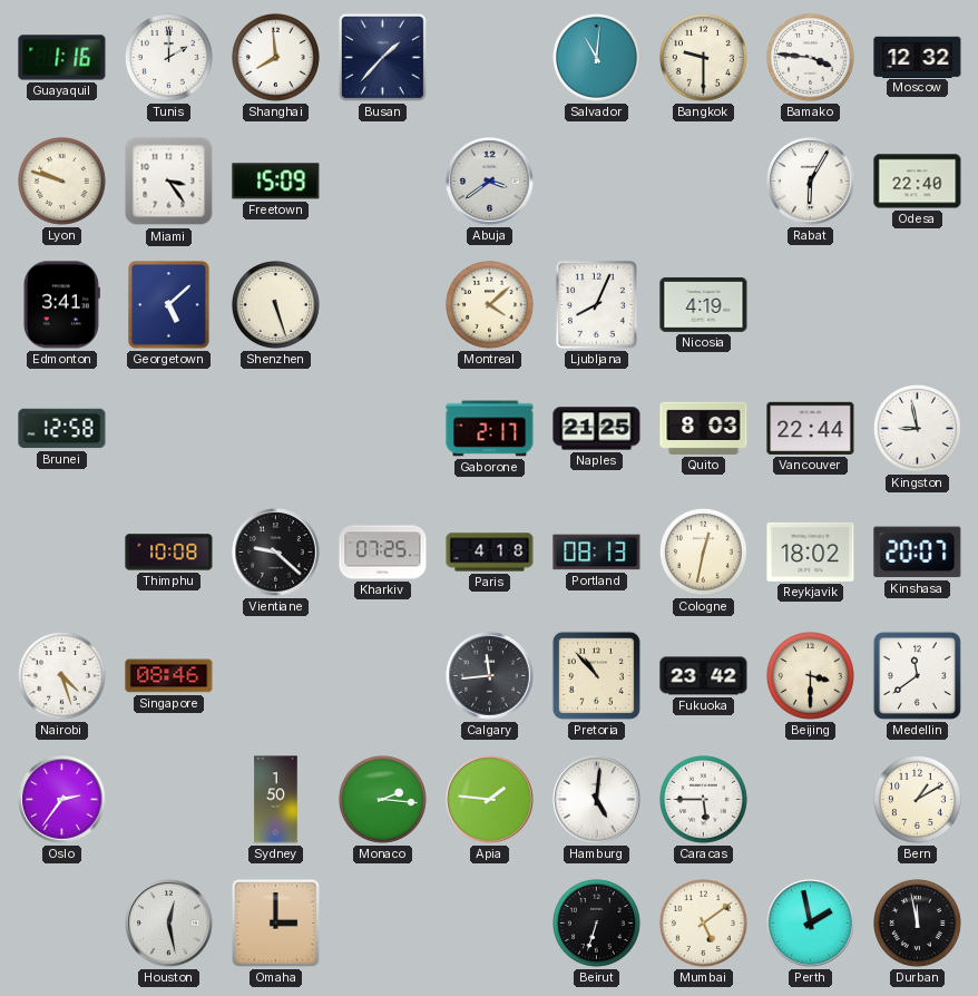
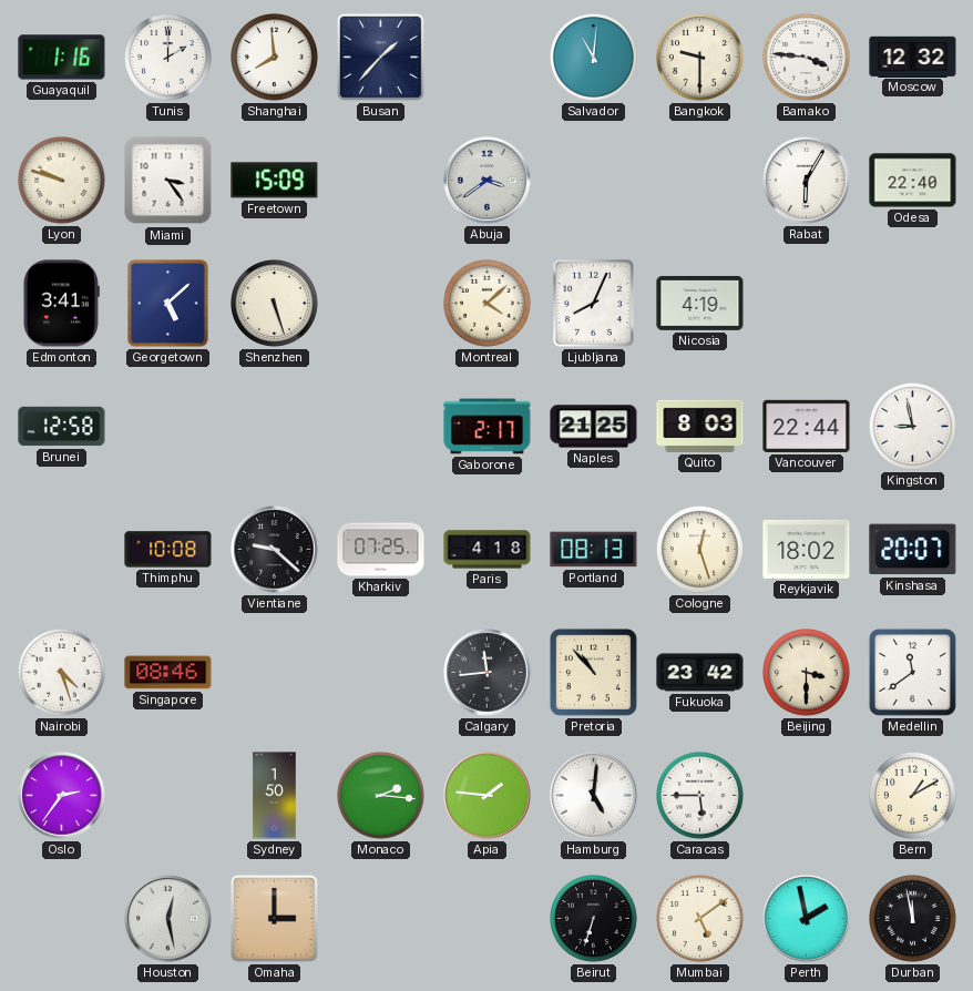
Cologne: 12:32 -> 12:27 (699, 549)
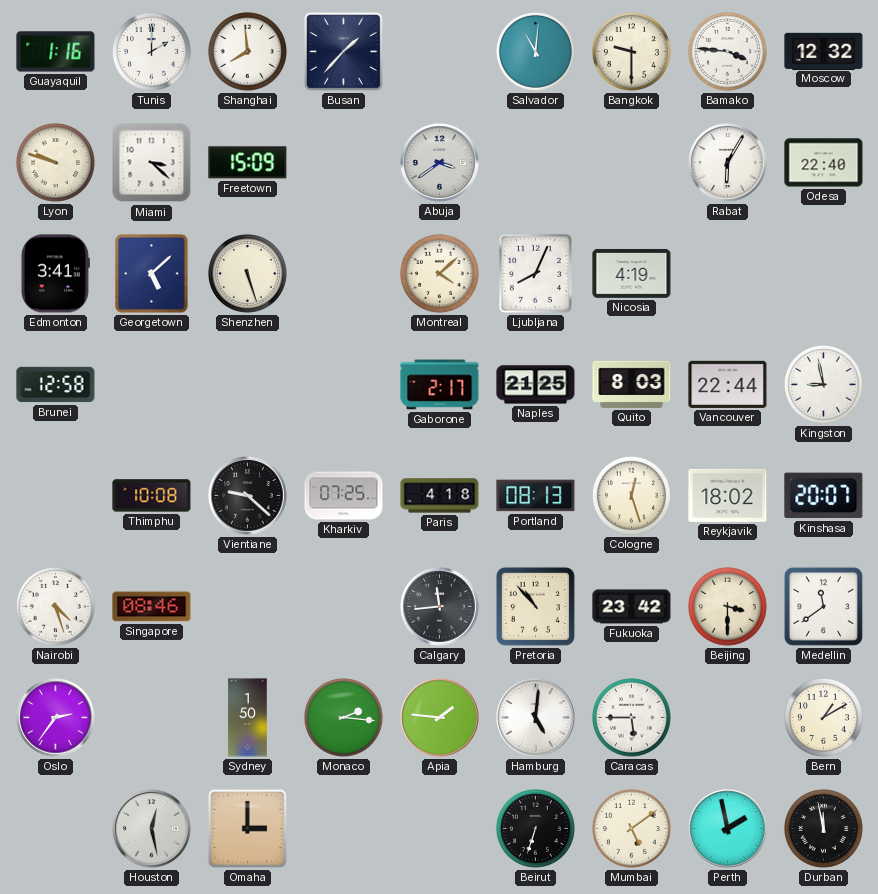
Miami: 3:24 -> 3:22 (152, 163)
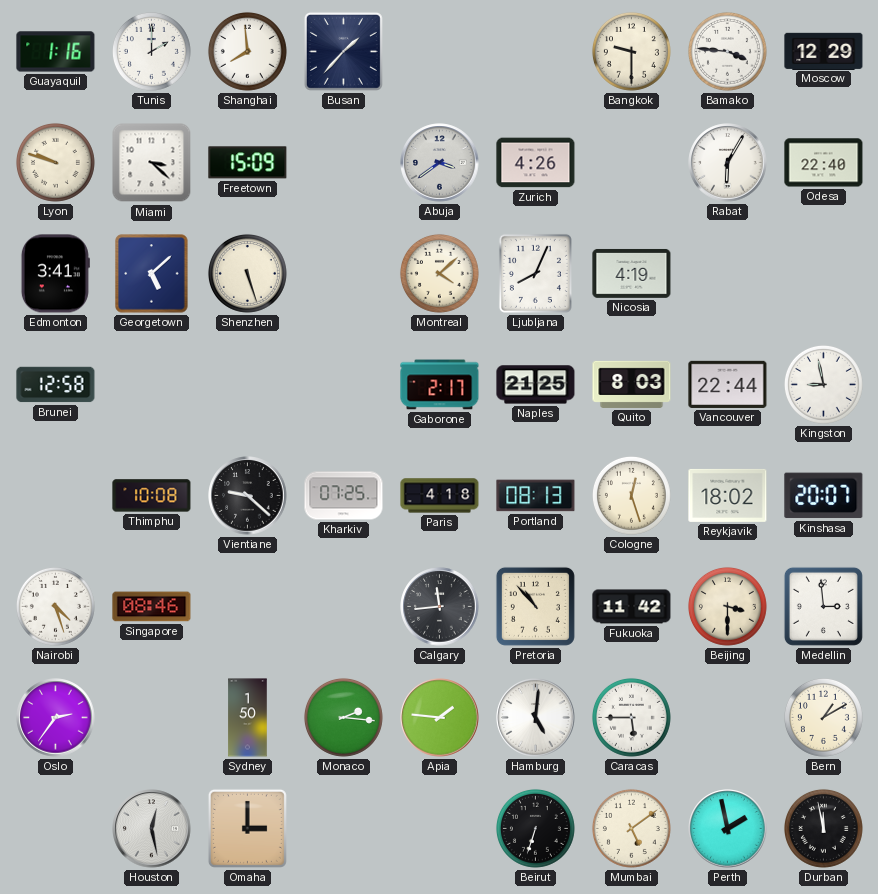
Salvador: 11:01 -> none (535, 51)
Moscow: 12:32 -> 12:29 (824, 51)
Zurich: none -> 4:26 (536, 163)
Fukuoka: 23:42 -> 11:42 (632, 607)
Medellin: 11:39 -> 2:59 (823, 606)
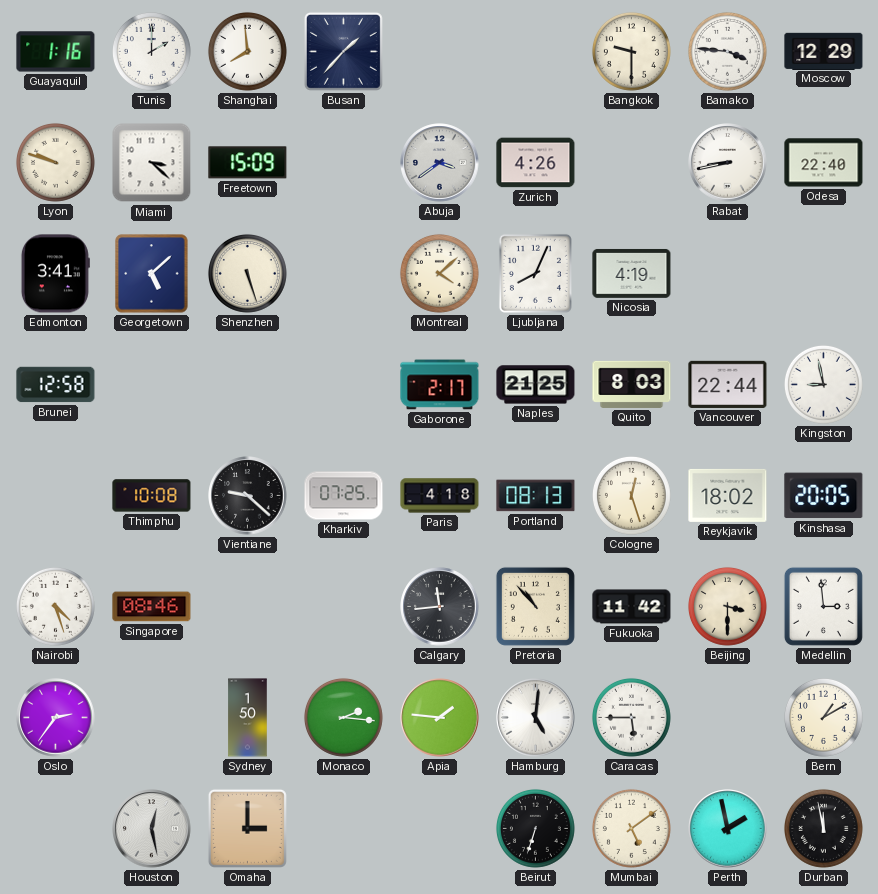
Rabat: 6:05 -> 8:43 (728, 163)
Kinshasa: 20:07 -> 20:05 (824, 496)
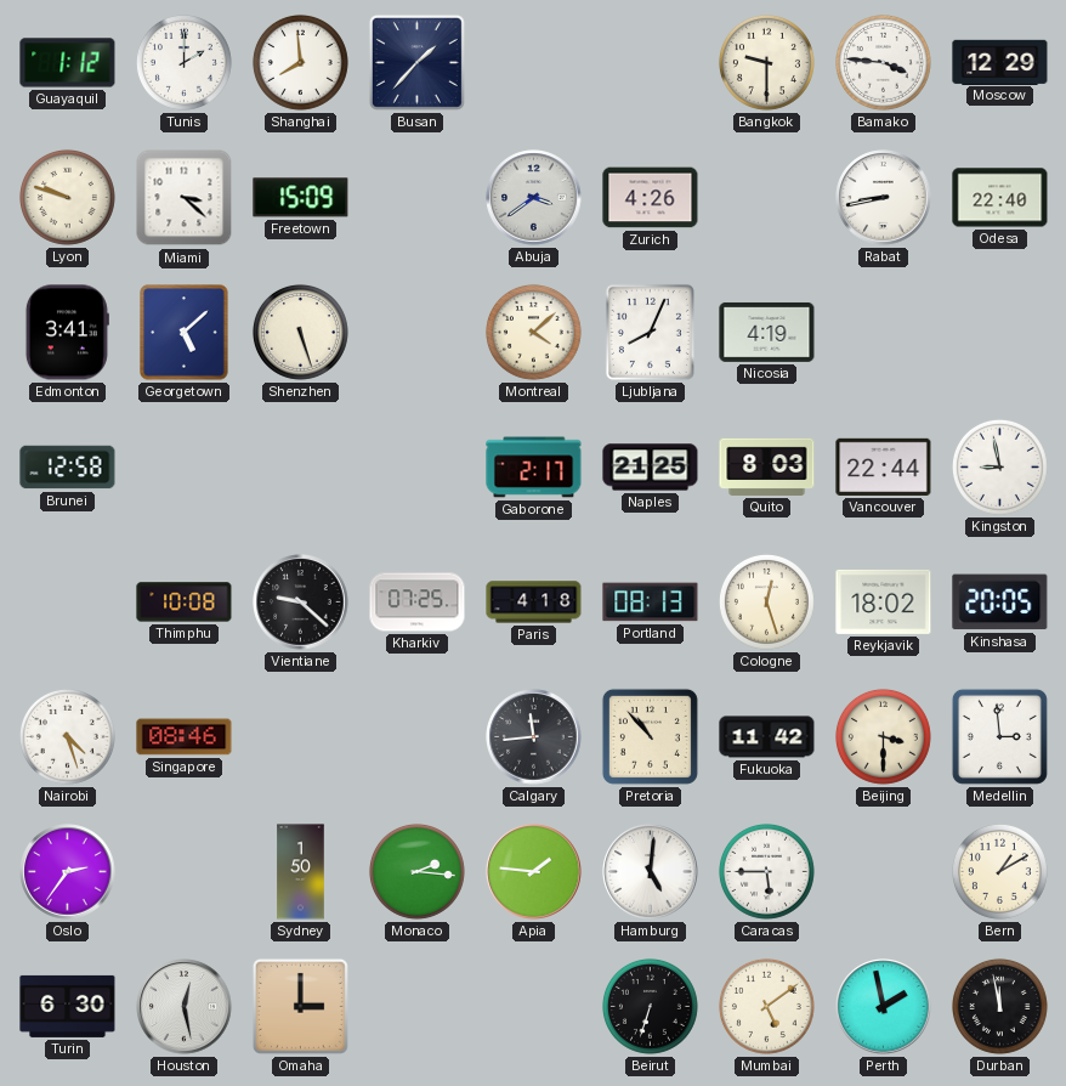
Guayaquil: 1:16 -> 1:12 (68, 63)
Turin: none -> 6:30 (68, 1006)
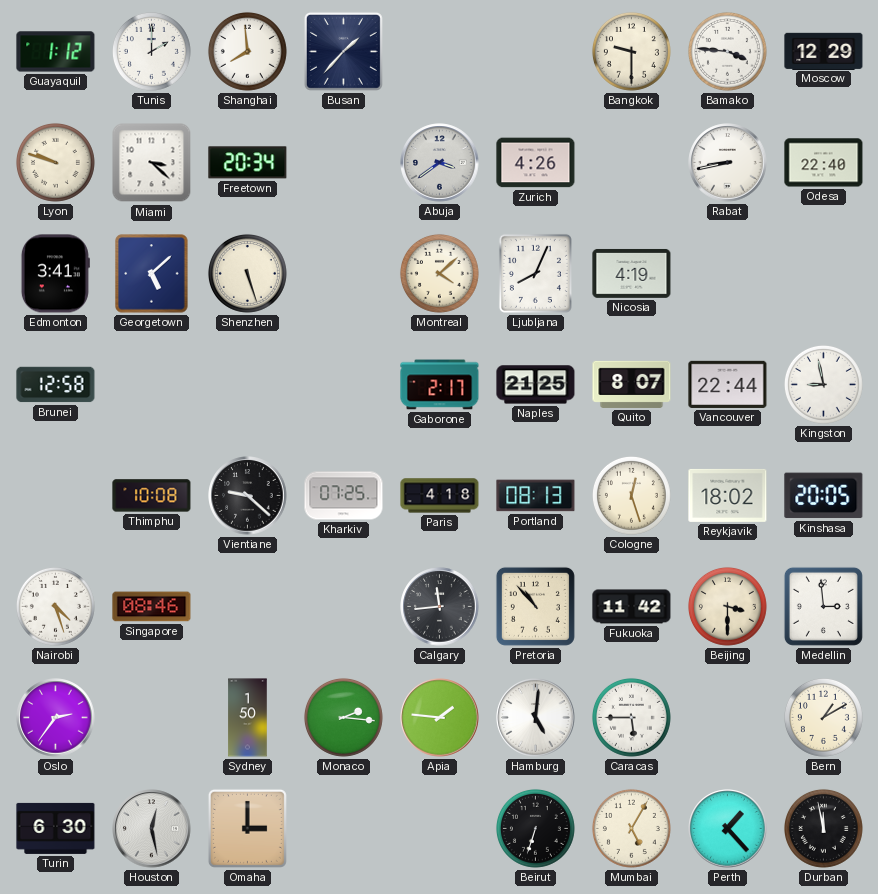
Freetown: 15:09 -> 20:34 (248, 163)
Quito: 8:03 -> 8:07 (632, 384)
Mumbai: 5:09 -> 5:05 (631, 828)
Perth: 1:58 -> 1:23 (728, 829)
